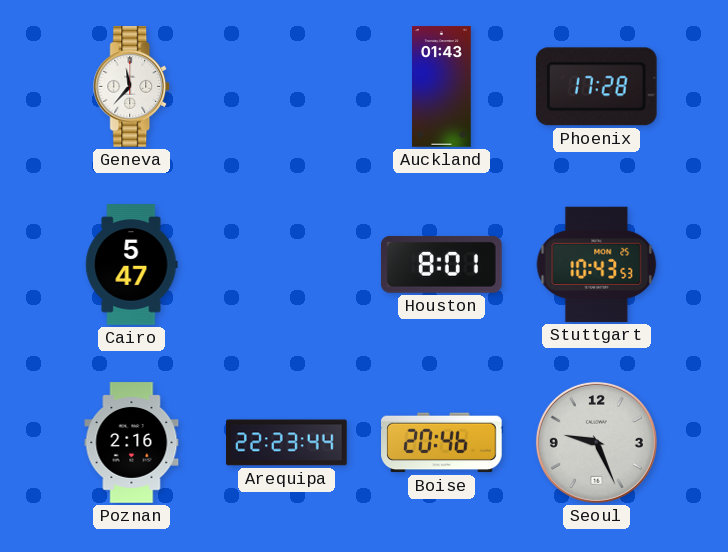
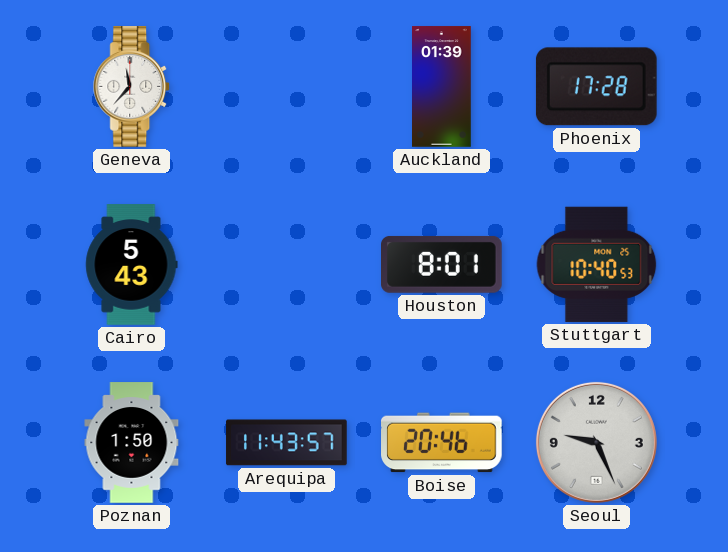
Auckland: 01:43 -> 01:39 (442, 87)
Cairo: 5:47 -> 5:43 (132, 265)
Stuttgart: 10:43 -> 10:40 (597, 264)
Poznan: 2:16 -> 1:50 (132, 443)
Arequipa: 22:23 -> 11:43 (287, 443)
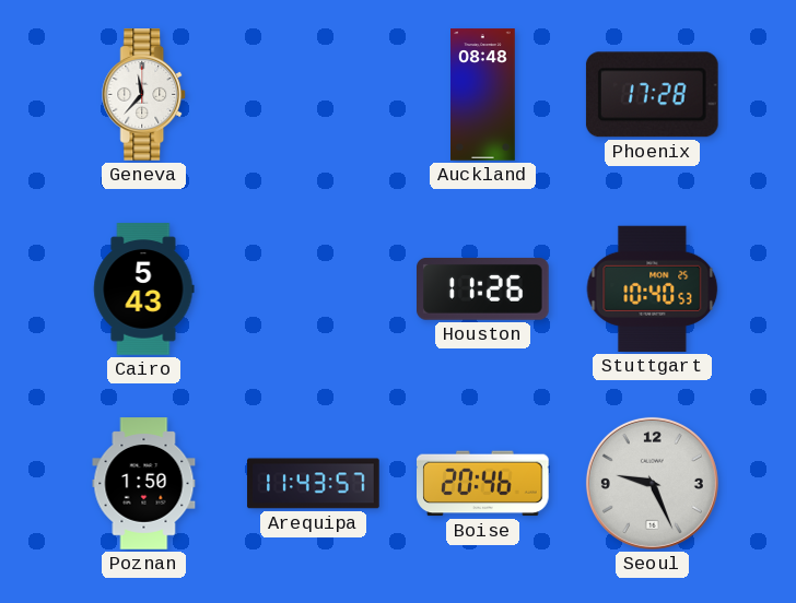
Auckland: 01:39 -> 08:48 (483, 95)
Houston: 8:01 -> 11:26 (483, 288)
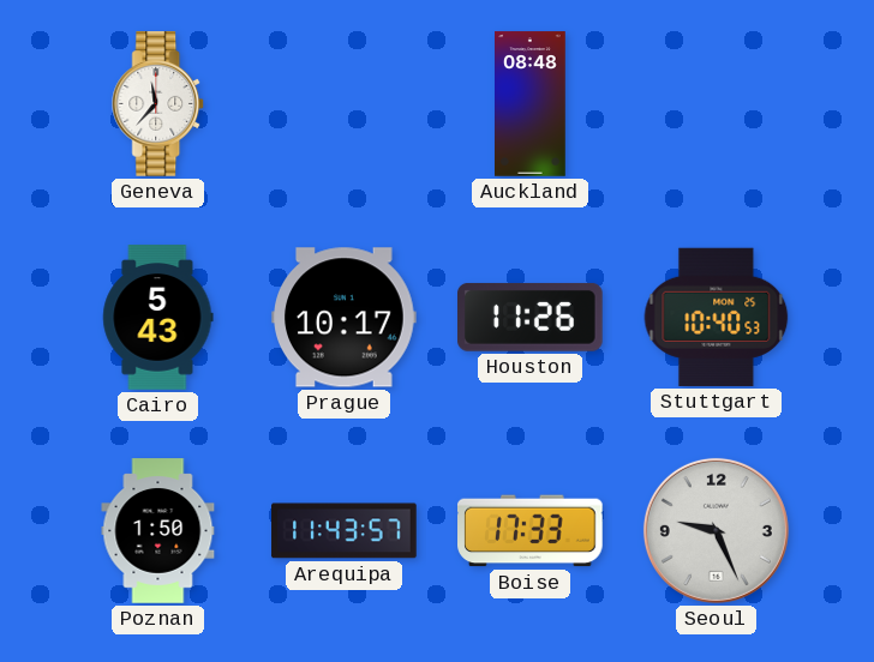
Phoenix: 17:28 -> none (652, 95)
Prague: none -> 10:17 (345, 318)
Boise: 20:46 -> 17:33 (531, 531)
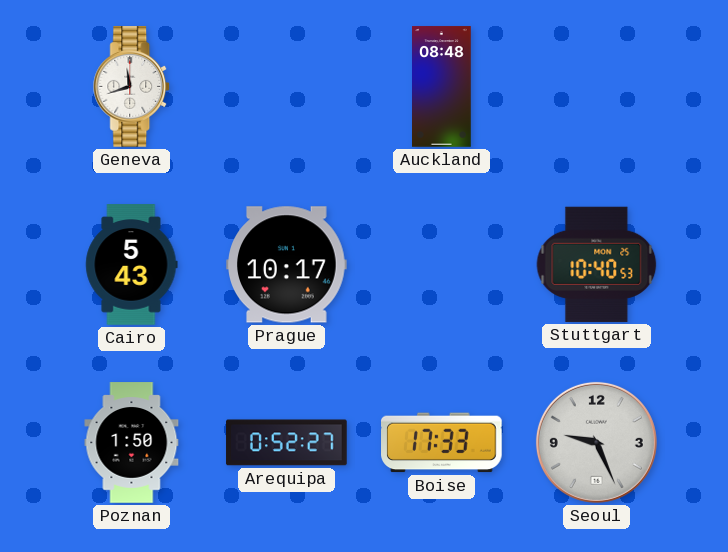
Geneva: 11:37 -> 11:42 (132, 87)
Houston: 11:26 -> none (531, 317)
Arequipa: 11:43 -> 0:52 (287, 443)
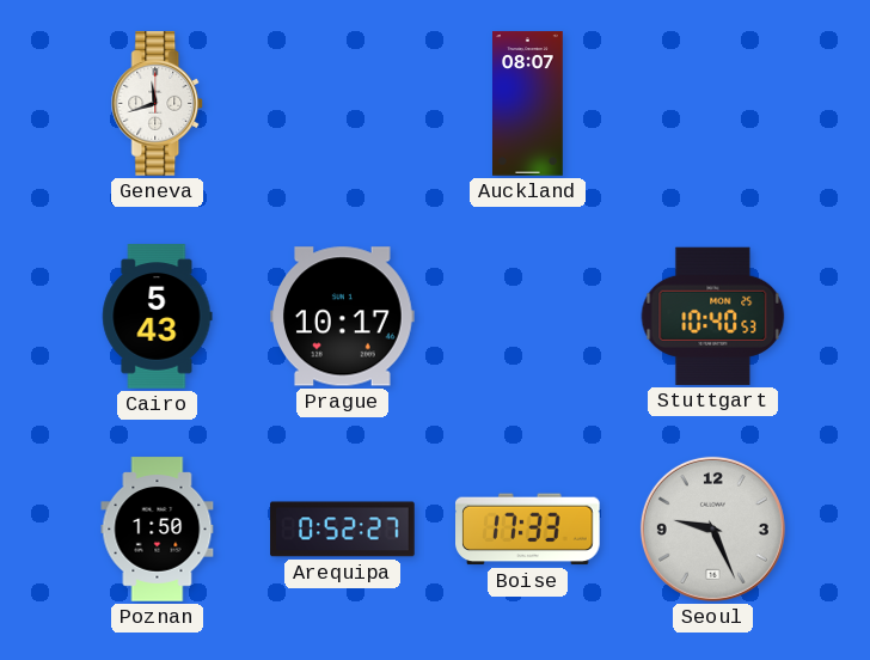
Auckland: 08:48 -> 08:07 (528, 104)
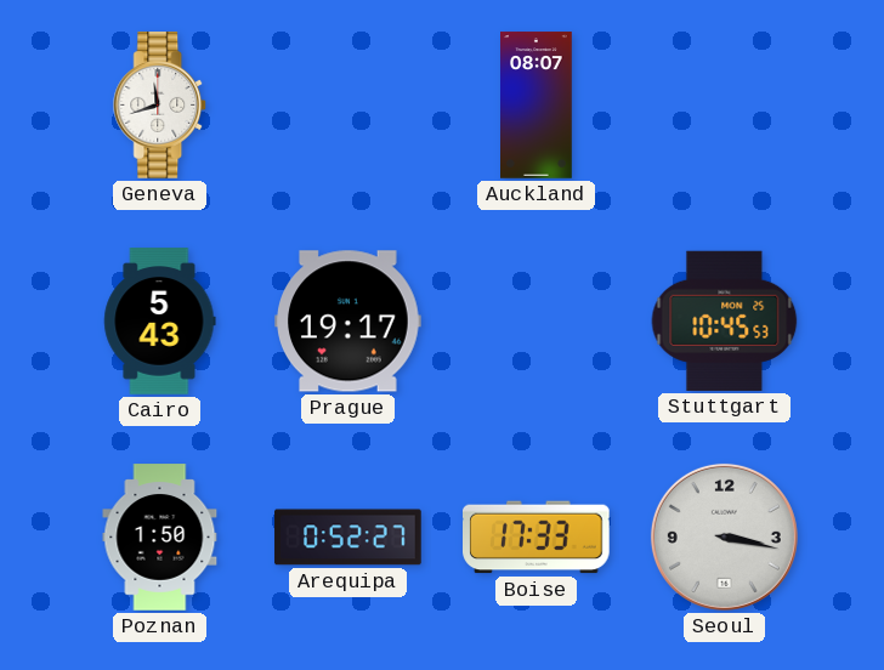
Prague: 10:17 -> 19:17 (348, 322)
Stuttgart: 10:40 -> 10:45 (725, 320)
Seoul: 9:26 -> 3:17 (724, 536)
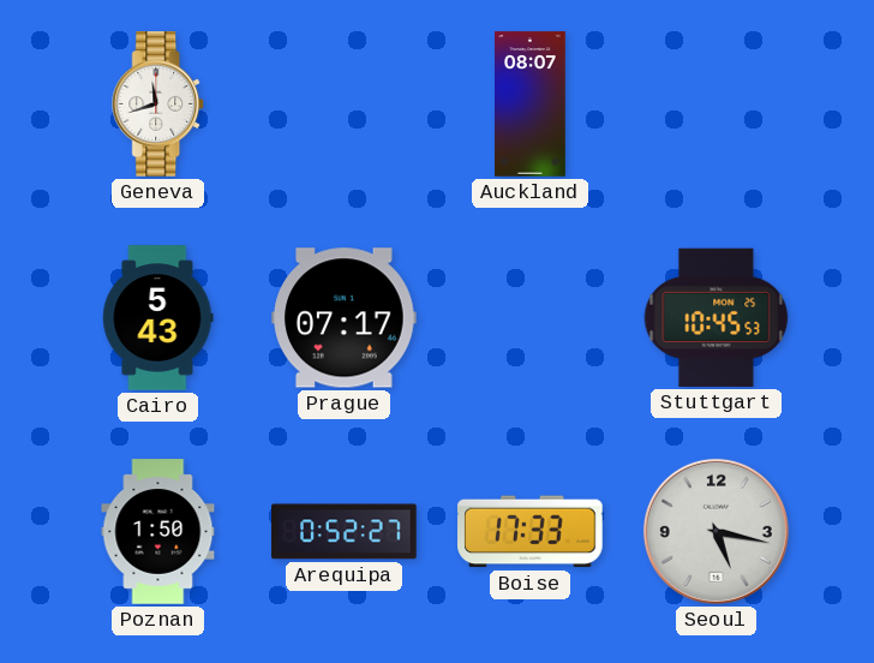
Prague: 19:17 -> 07:17 (345, 318)
Seoul: 3:17 -> 5:17 (716, 531)
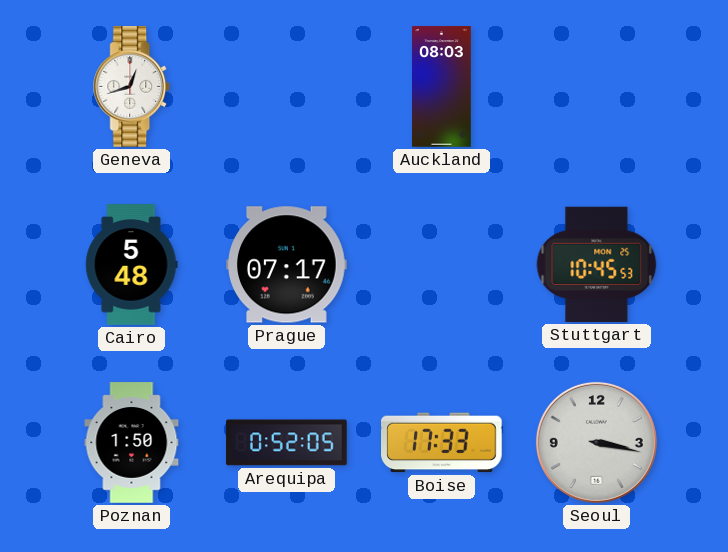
Geneva: 11:42 -> 12:42 (132, 87)
Auckland: 08:07 -> 08:03 (442, 87)
Cairo: 5:43 -> 5:48 (132, 265)
Arequipa: 0:52:27 -> 0:52:05 (287, 443)
Seoul: 5:17 -> 3:17 (596, 442)
